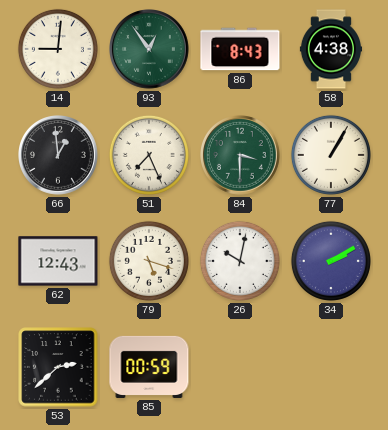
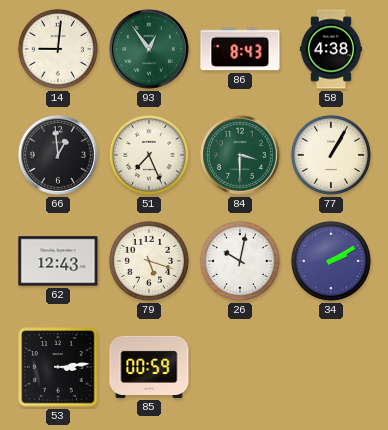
53: 2:38 -> 3:14 (58, 367)
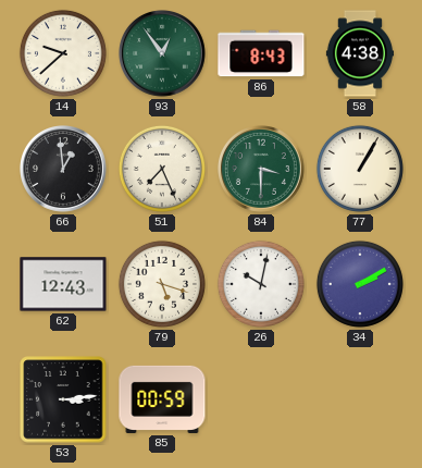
14: 9:01 -> 9:38 (63, 53)
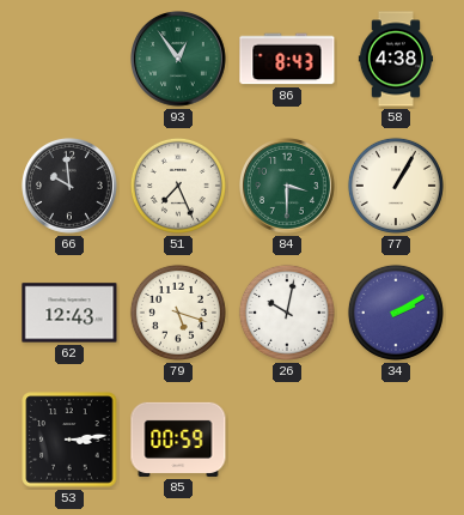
14: 9:38 -> none (63, 53)
66: 12:59 -> 9:59 (71, 187)
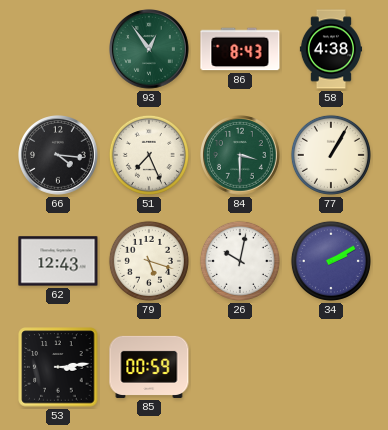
66: 9:59 -> 4:16 (59, 156)
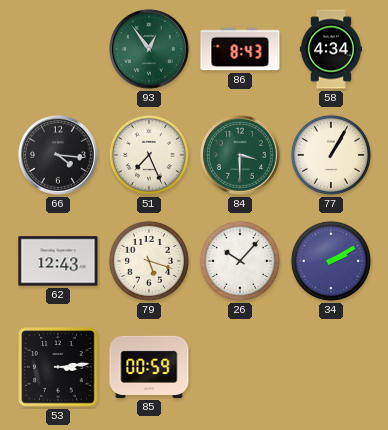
58: 4:38 -> 4:34 (330, 49)
26: 10:02 -> 10:07 (240, 261)
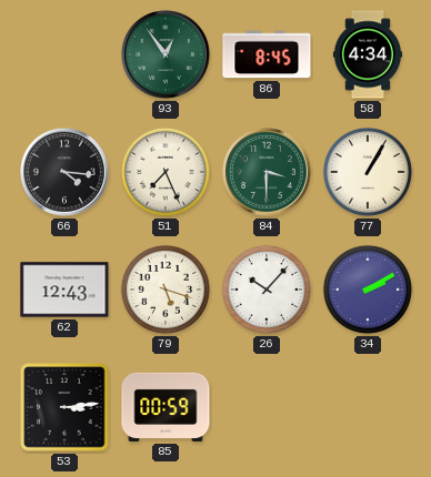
86: 8:43 -> 8:45 (267, 54)
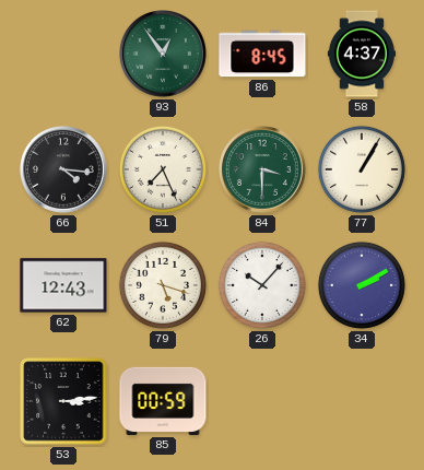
58: 4:34 -> 4:37 (361, 54)
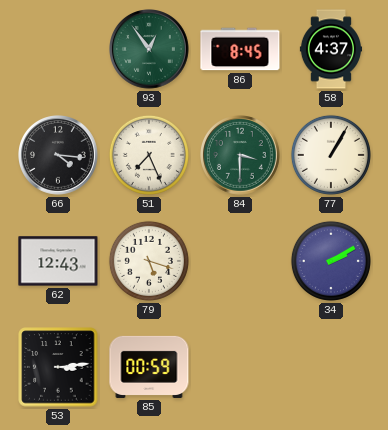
26: 10:07 -> none (262, 285)
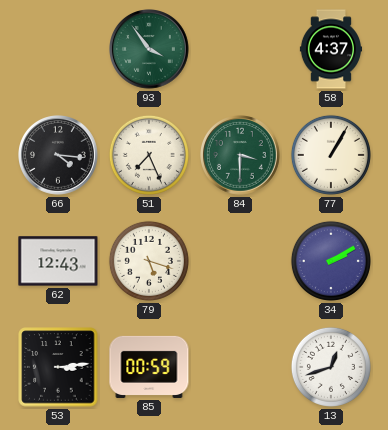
93: 12:54 -> 3:54 (150, 50)
86: 8:45 -> none (240, 49)
13: none -> 12:42 (331, 367)
